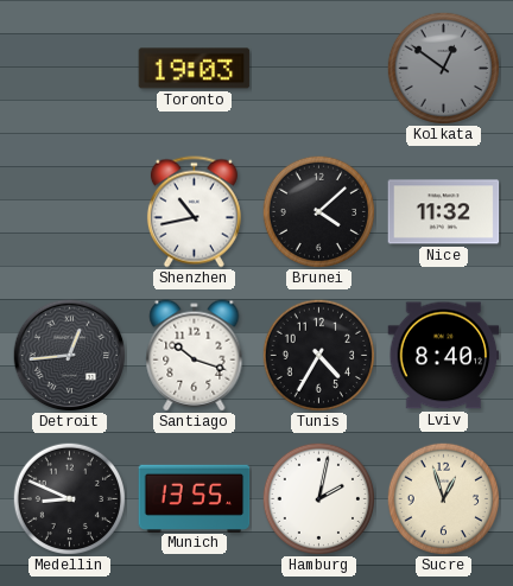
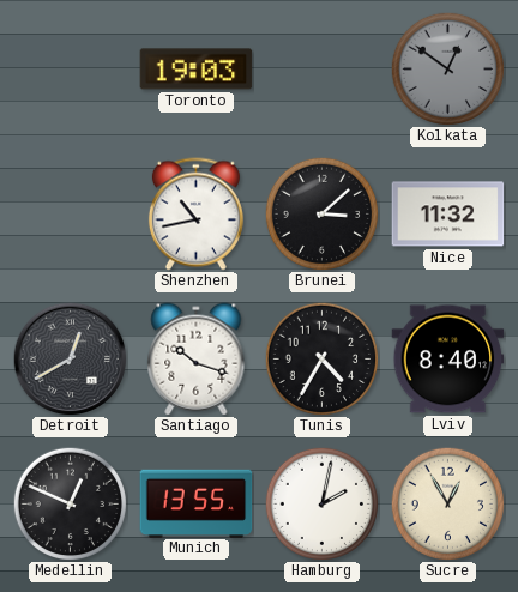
Brunei: 4:08 -> 3:08 (321, 213)
Detroit: 12:44 -> 12:40 (70, 358)
Medellin: 8:49 -> 12:49 (70, 503)
Sucre: 12:57 -> 12:55 (447, 503)
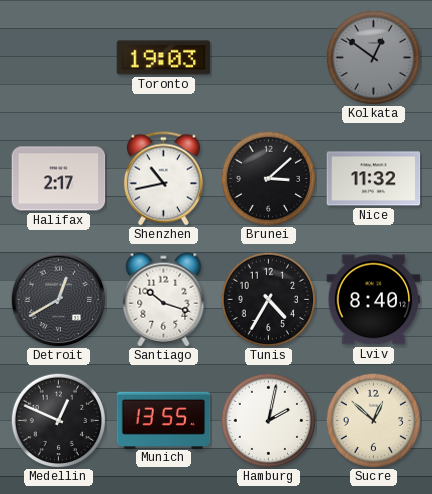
Halifax: none -> 2:17 (59, 179)
Sucre: 12:55 -> 12:52 (373, 420)
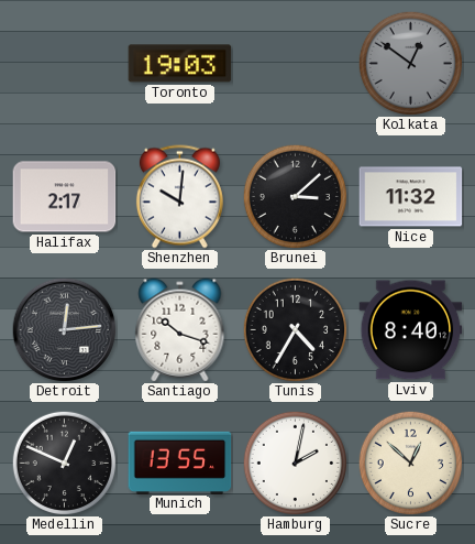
Shenzhen: 10:43 -> 10:01 (179, 197)
Detroit: 12:40 -> 12:14 (64, 329)
